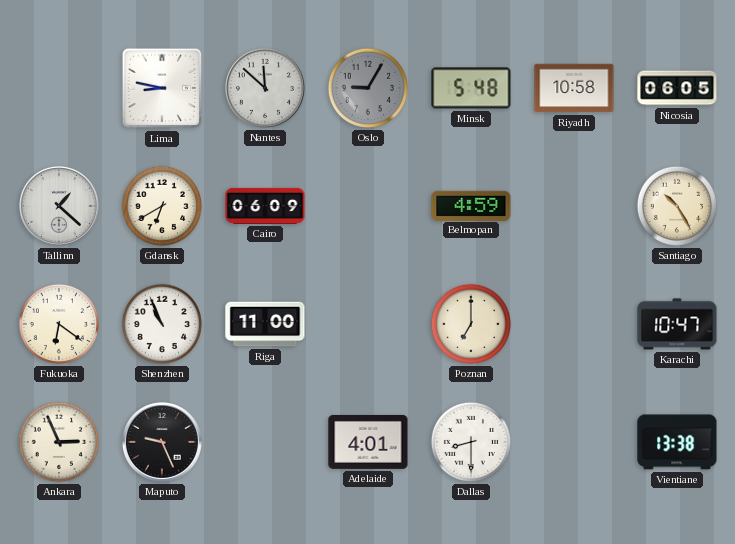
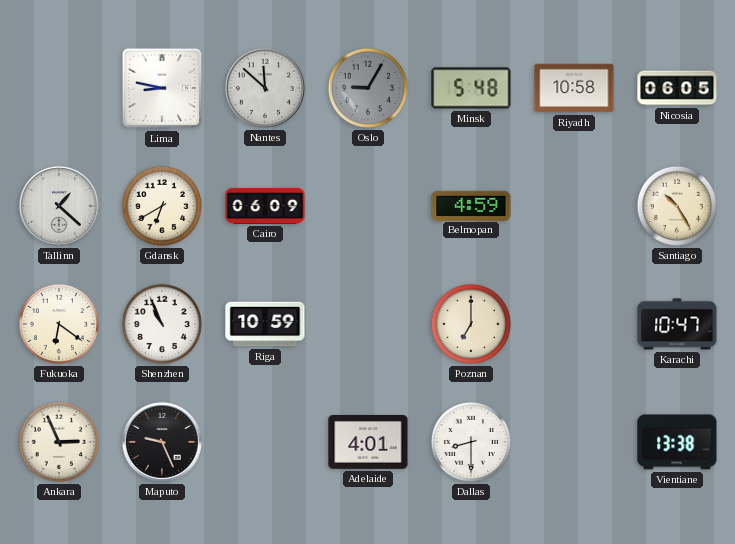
Riga: 11:00 -> 10:59 (265, 324)
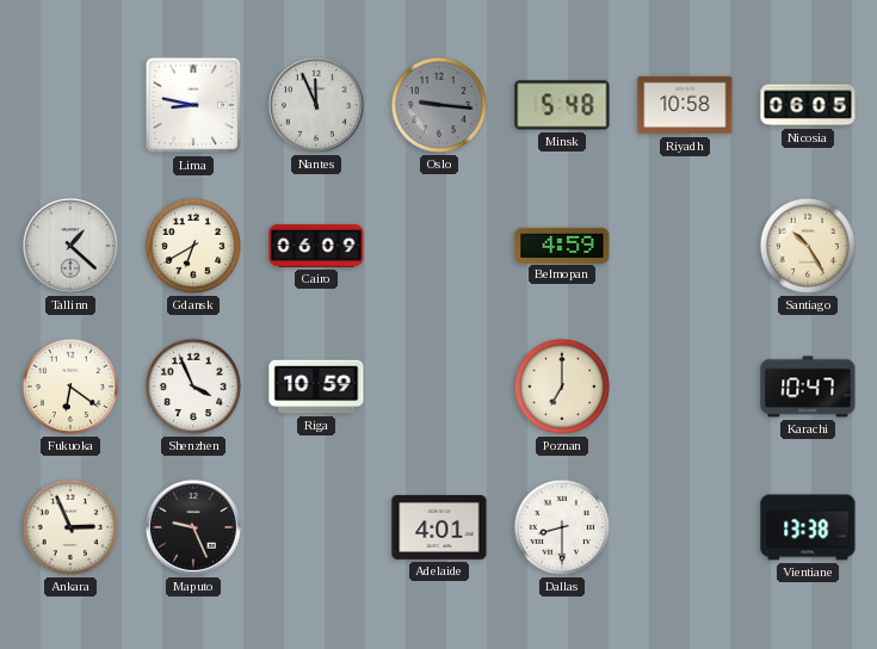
Nantes: 11:52 -> 11:56 (316, 105)
Oslo: 9:05 -> 9:16 (439, 105)
Shenzhen: 10:56 -> 3:56 (193, 387)
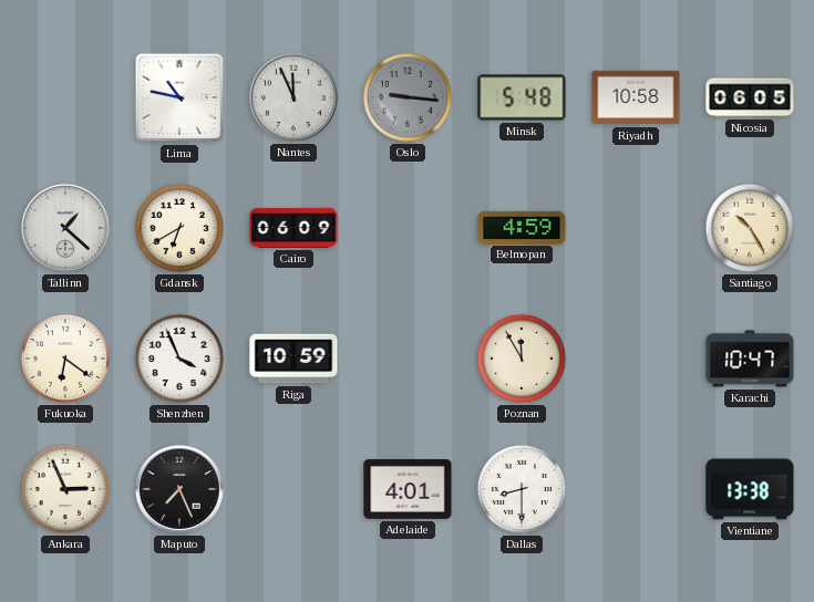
Lima: 8:47 -> 10:47 (179, 97)
Poznan: 7:00 -> 11:55 (522, 359)
Maputo: 9:26 -> 7:26 (179, 489)
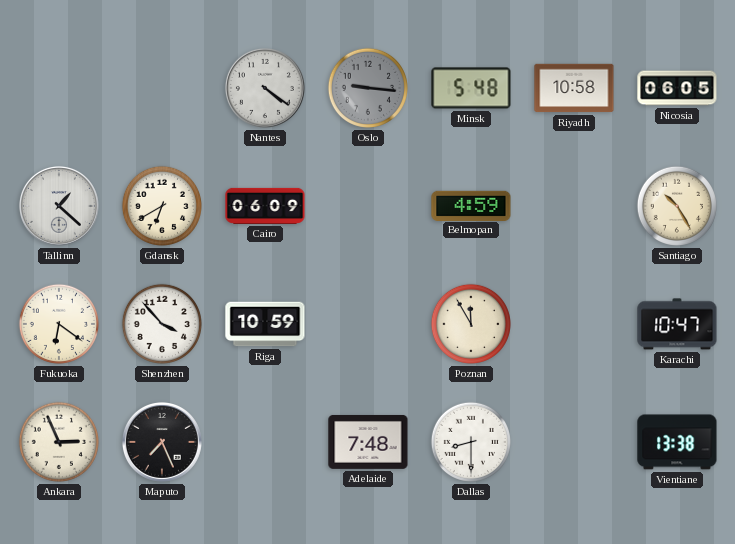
Lima: 10:47 -> none (179, 97)
Nantes: 11:56 -> 4:21 (265, 88)
Shenzhen: 3:56 -> 3:53 (162, 324)
Adelaide: 4:01 -> 7:48 (368, 442)
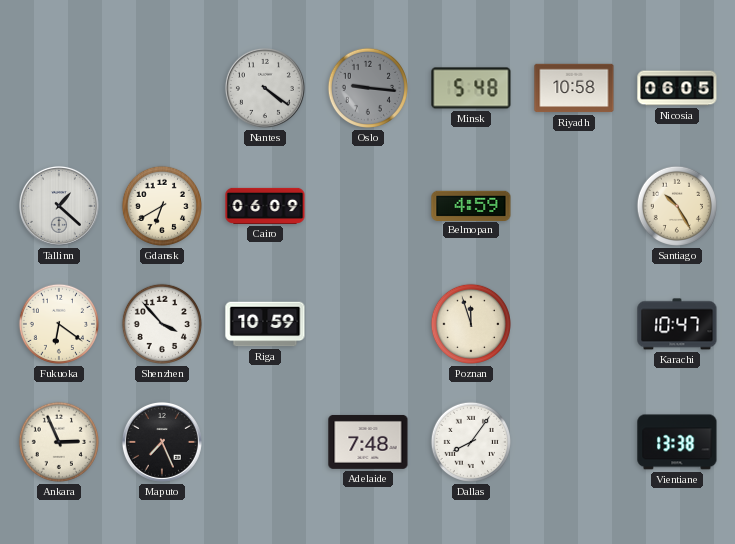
Poznan: 11:55 -> 11:57 (471, 324)
Dallas: 8:30 -> 8:06 (471, 442)
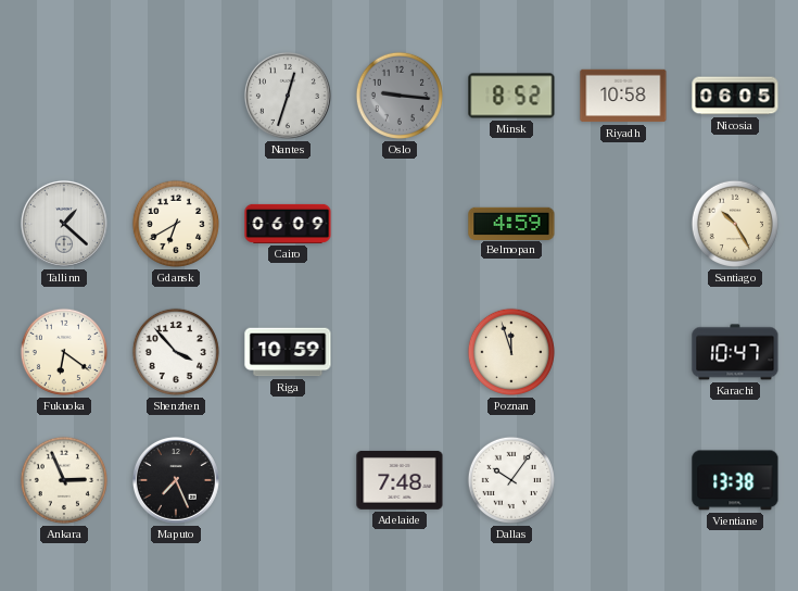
Nantes: 4:21 -> 12:33 (288, 96)
Minsk: 5:48 -> 8:52 (511, 96)
Dallas: 8:06 -> 10:06 (511, 480)
